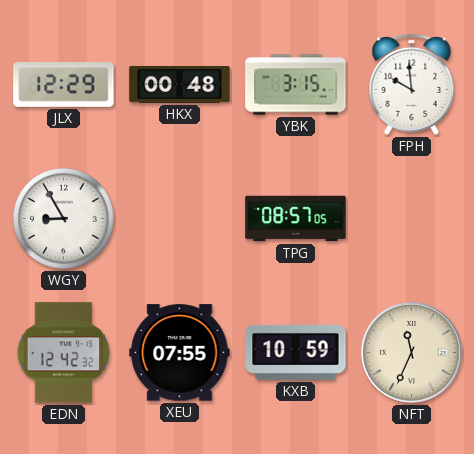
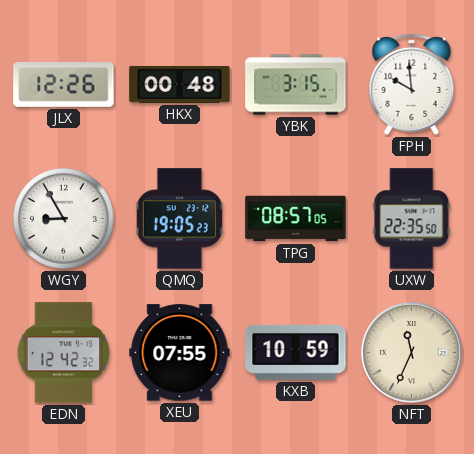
JLX: 12:29 -> 12:26 (64, 85)
QMQ: none -> 19:05 (179, 219)
UXW: none -> 22:35 (412, 219)
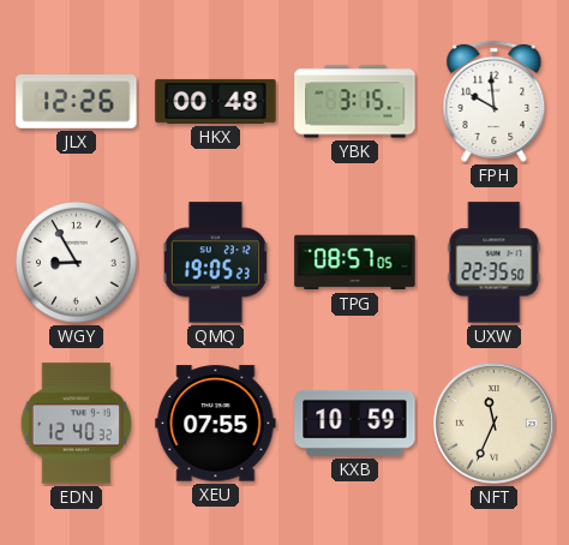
EDN: 12:42 -> 12:40 (77, 424)
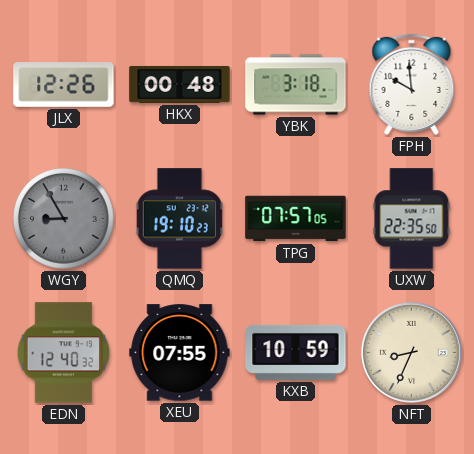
YBK: 3:15 -> 3:18 (296, 85)
WGY dial: white -> grey (64, 219)
QMQ: 19:05 -> 19:10 (179, 219)
TPG: 08:57 -> 07:57 (296, 219)
NFT: 11:34 -> 8:34 (411, 352)
